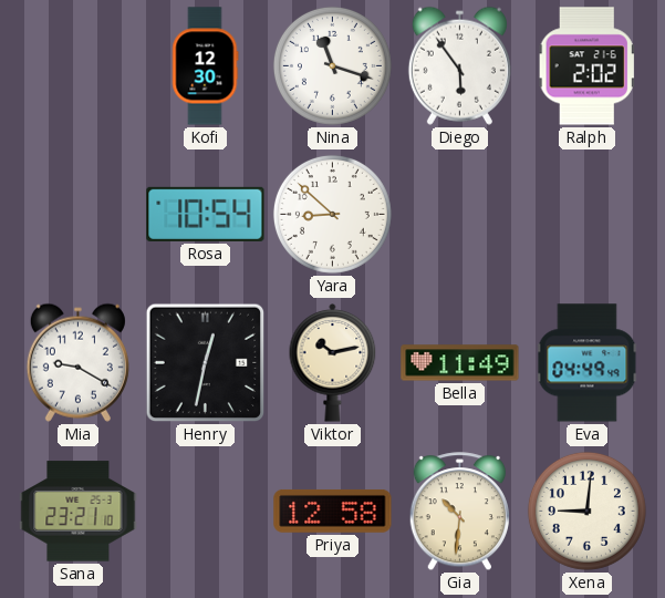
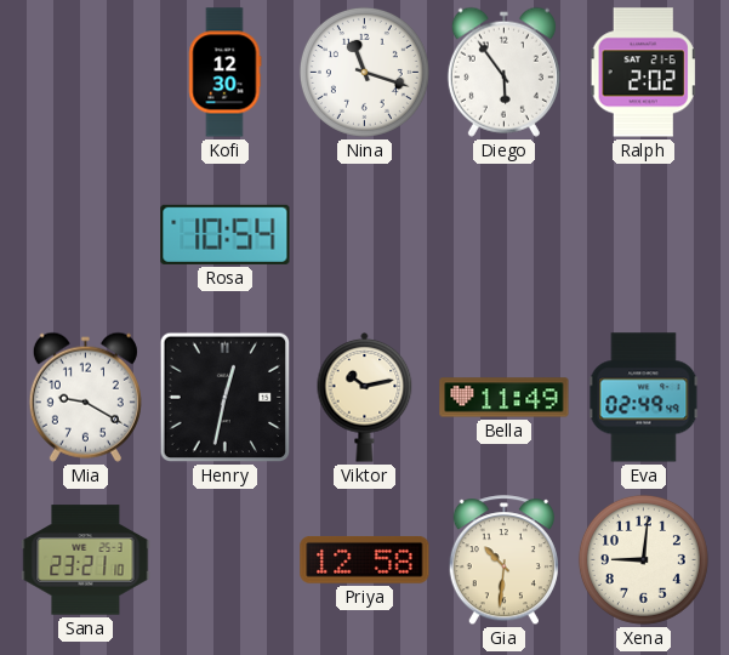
Yara: 8:52 -> none (332, 214)
Eva: 04:49 -> 02:49 (644, 398)
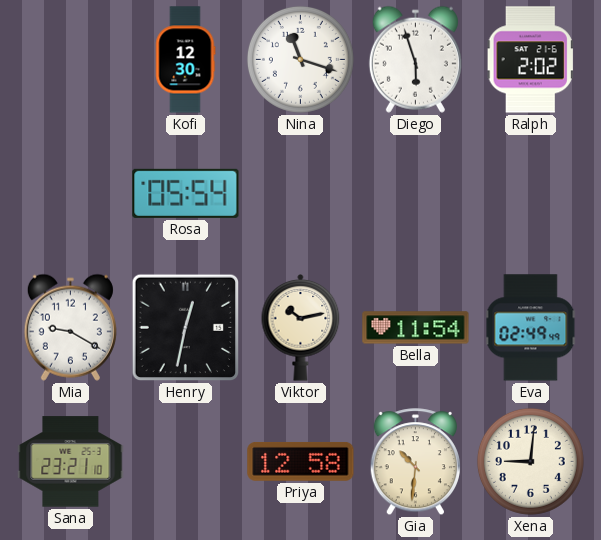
Diego: 5:54 -> 5:57 (415, 59)
Rosa: 10:54 -> 05:54 (186, 193)
Bella: 11:49 -> 11:54 (416, 328)
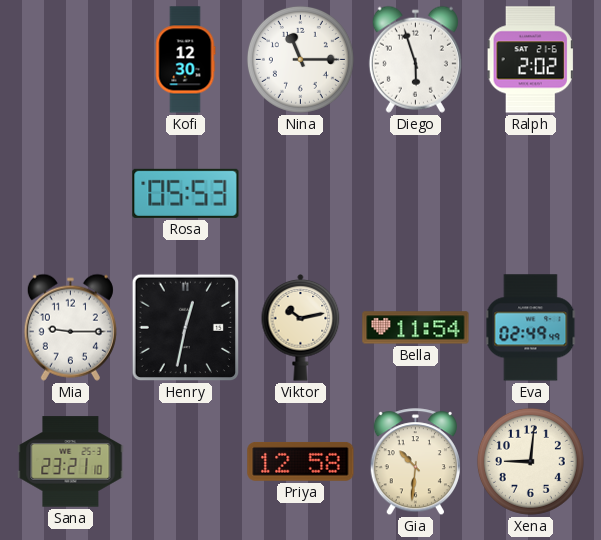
Nina: 11:18 -> 11:15 (300, 59)
Rosa: 05:54 -> 05:53 (186, 193)
Mia: 9:20 -> 9:15 (70, 327)
